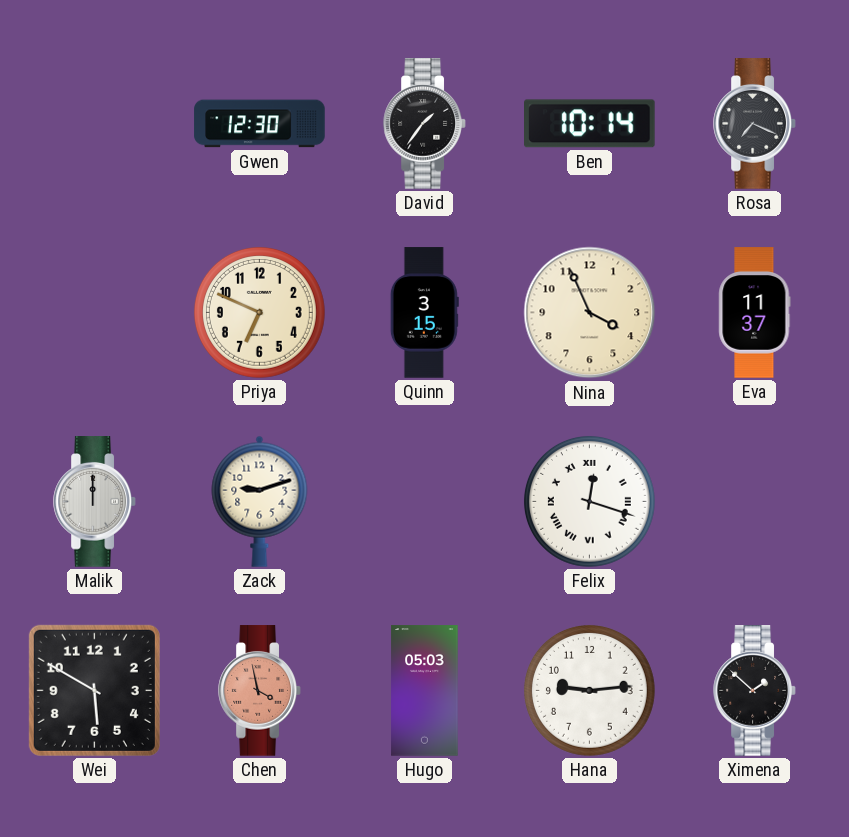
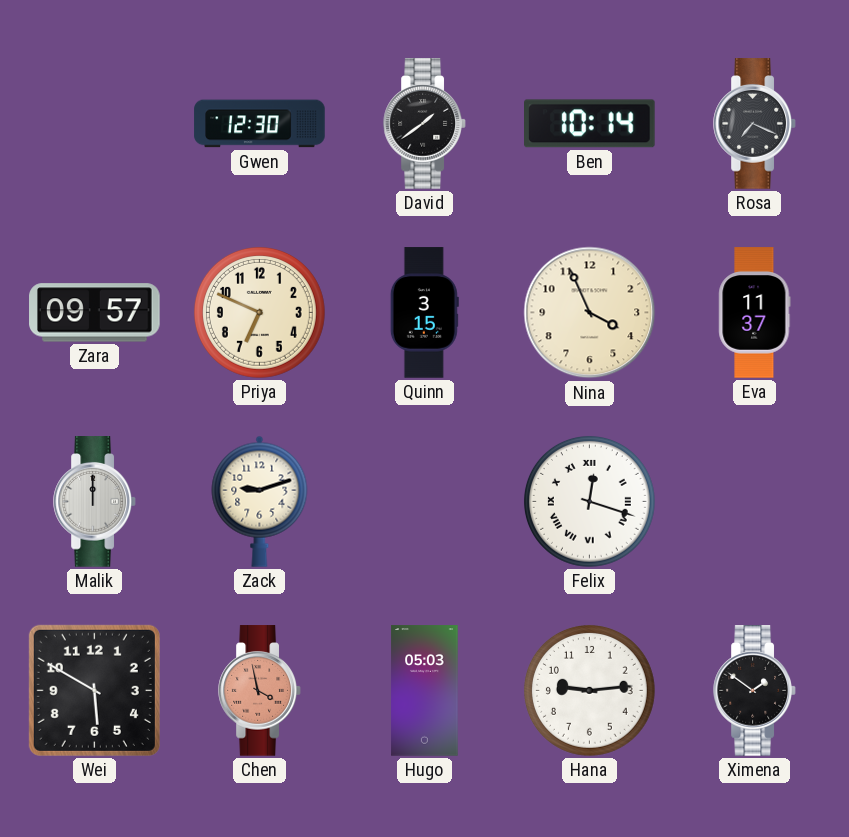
David: 1:36 -> 1:39 (425, 124)
Zara: none -> 09:57 (95, 313)
Ximena: 1:52 -> 1:51 (755, 691)
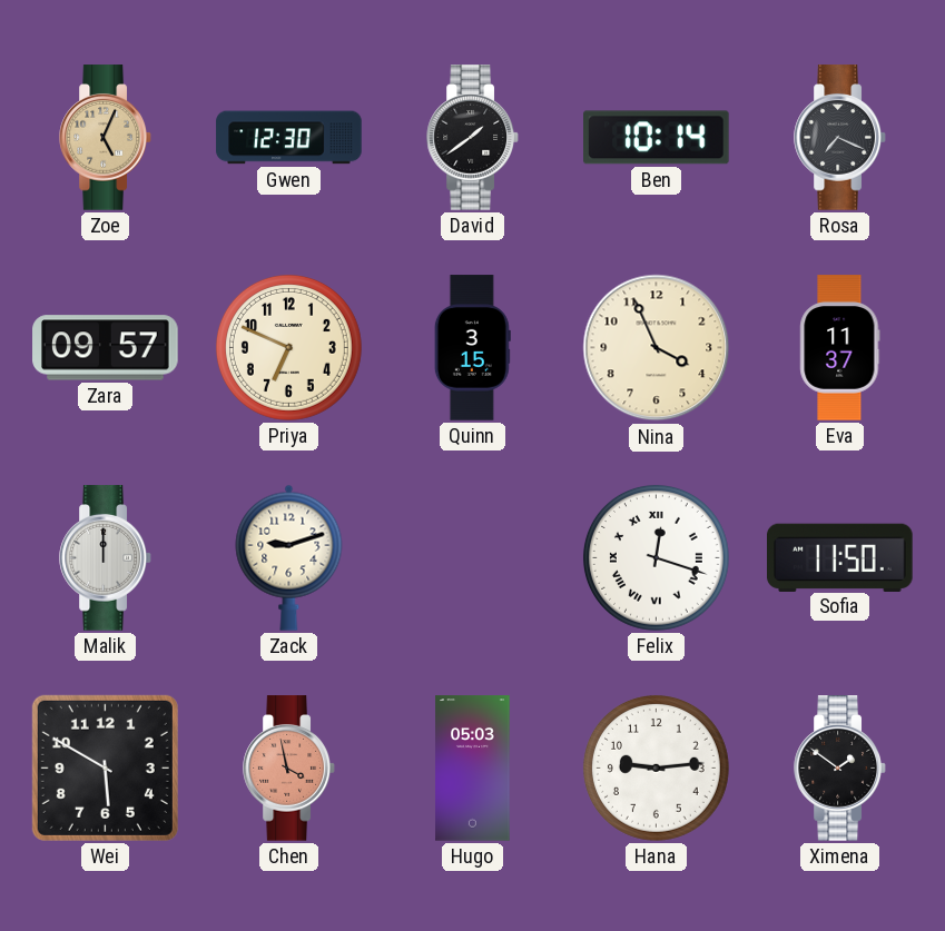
Zoe: none -> 5:04 (106, 138)
Sofia: none -> 11:50 (840, 557)
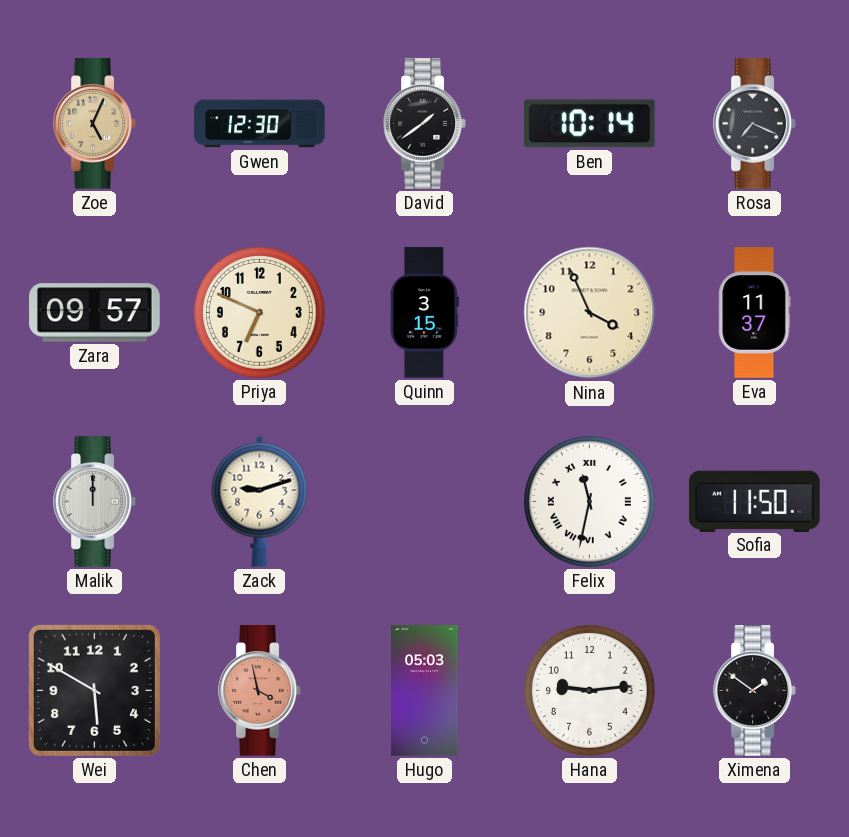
Felix: 12:18 -> 11:32 (589, 501)
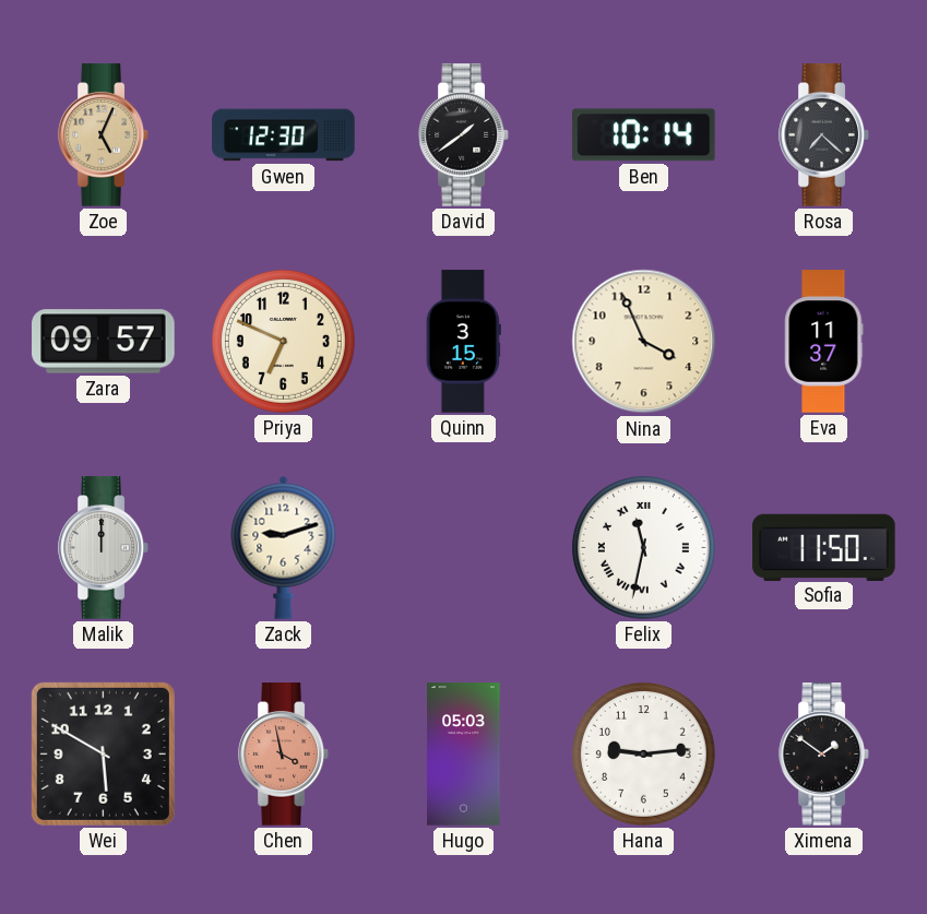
Rosa: 7:19 -> 7:22 (824, 135)
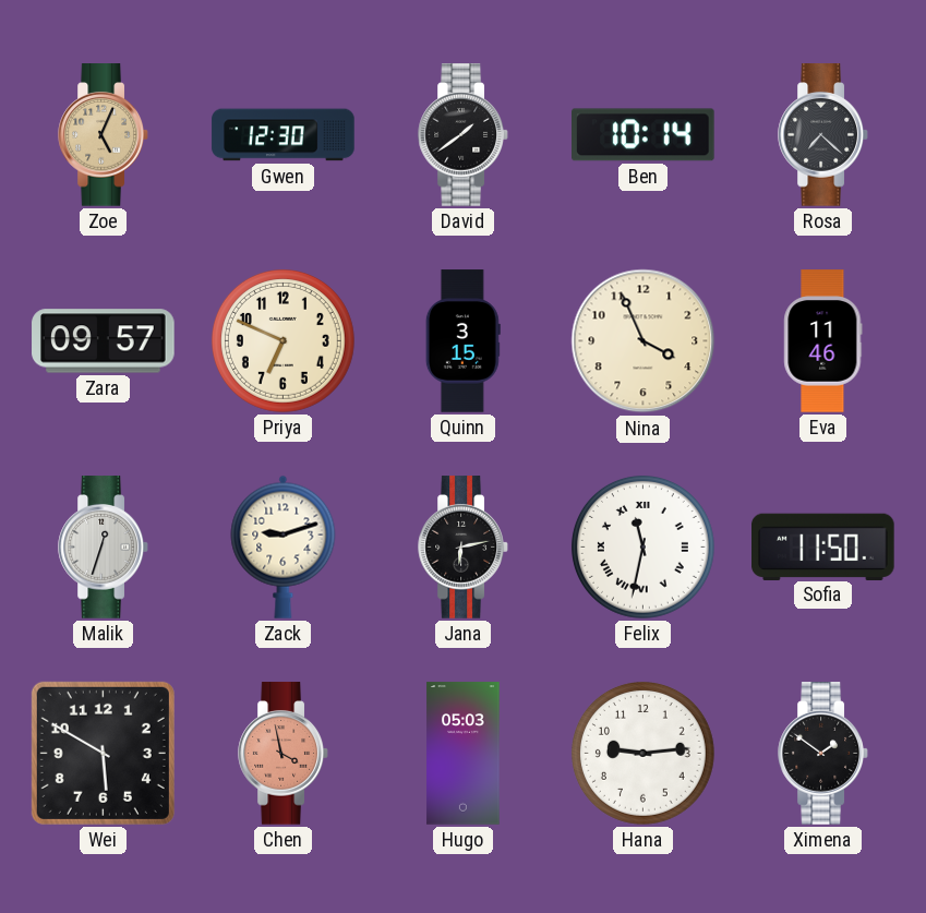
Eva: 11:37 -> 11:46 (823, 341)
Malik: 12:00 -> 12:33 (104, 548)
Jana: none -> 6:13 (464, 548)
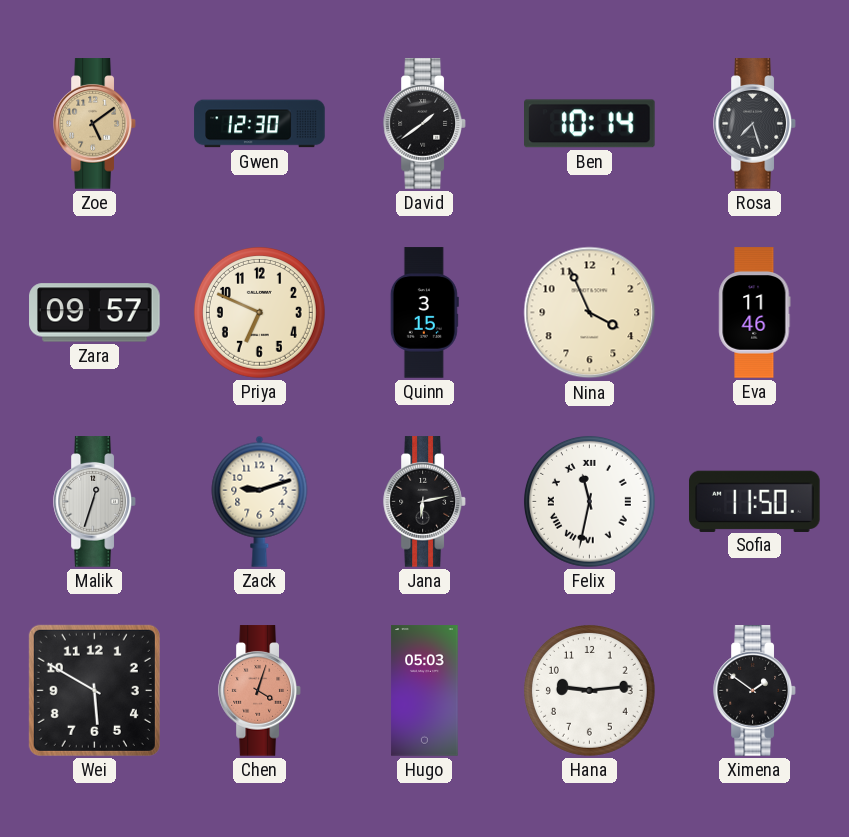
Zoe: 5:04 -> 5:09 (95, 124)
Rosa: 7:22 -> 7:27 (755, 124)
Chen: 3:58 -> 4:03 (260, 691)
